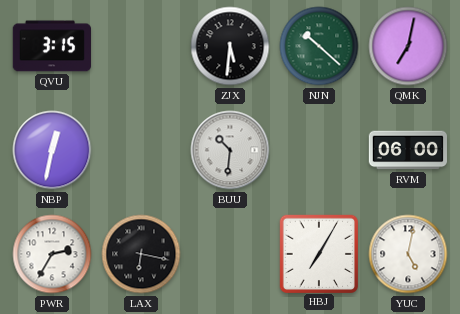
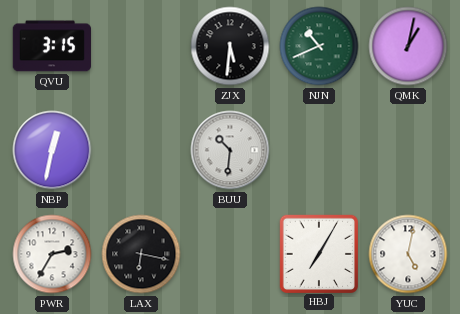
NJN: 10:22 -> 10:41 (319, 46)
QMK: 7:02 -> 1:02 (408, 46)
RVM: 06:00 -> none (408, 150)
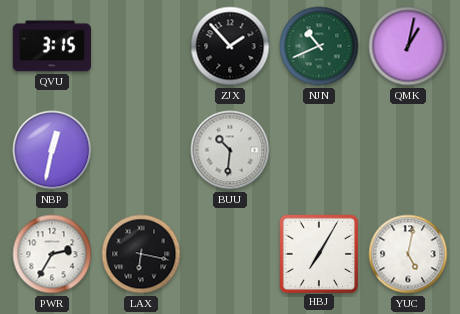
ZJX: 5:31 -> 1:53 (230, 46)
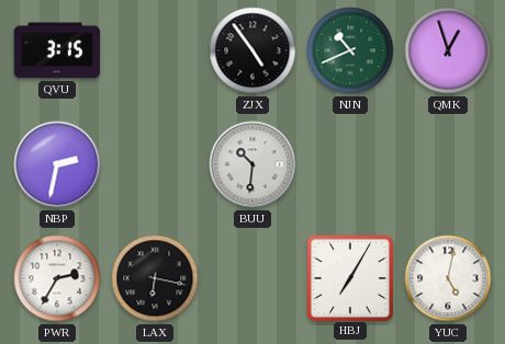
ZJX: 1:53 -> 4:54 (252, 50)
QMK: 1:02 -> 12:57 (448, 50)
NBP: 12:32 -> 2:32 (57, 164)
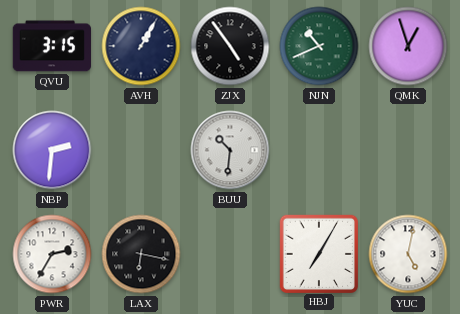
AVH: none -> 1:05 (141, 46)
NBP: 2:32 -> 2:31 (52, 150)
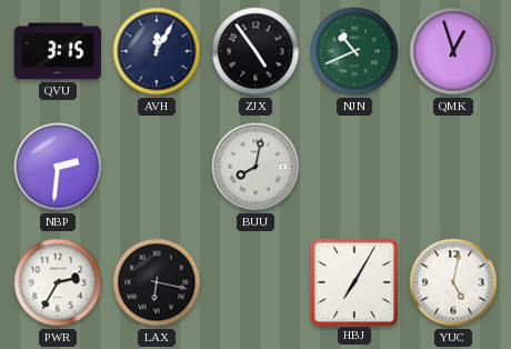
AVH: 1:05 -> 12:05 (157, 51)
BUU: 10:31 -> 8:02 (255, 167)
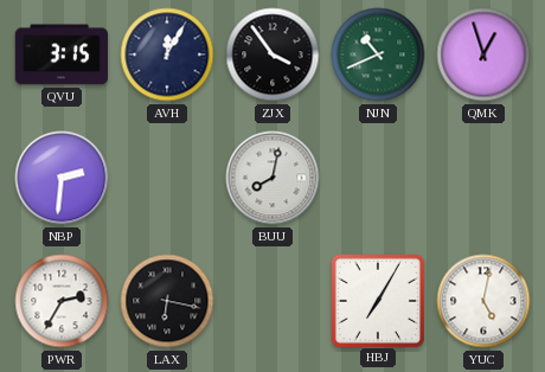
ZJX: 4:54 -> 3:54 (272, 54)
